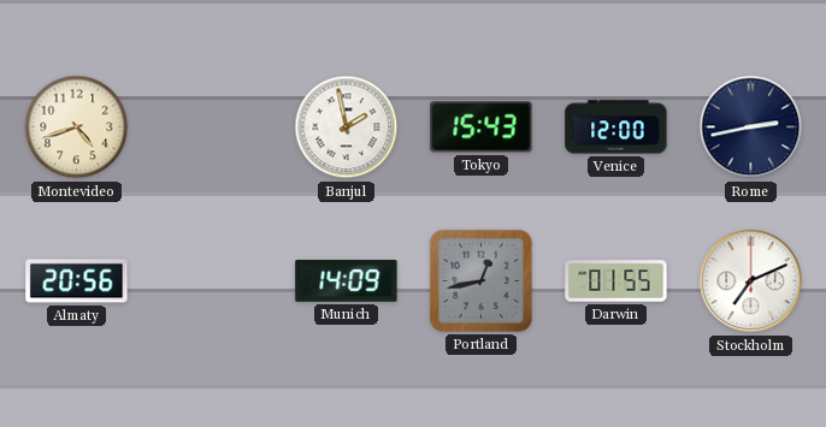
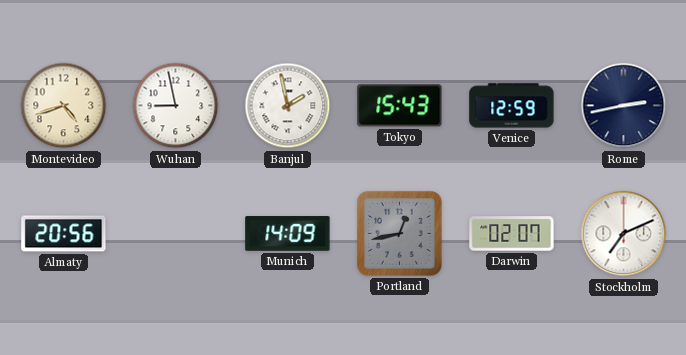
Wuhan: none -> 8:58 (176, 106)
Venice: 12:00 -> 12:59 (512, 106)
Darwin: 01:55 -> 02:07 (512, 234)
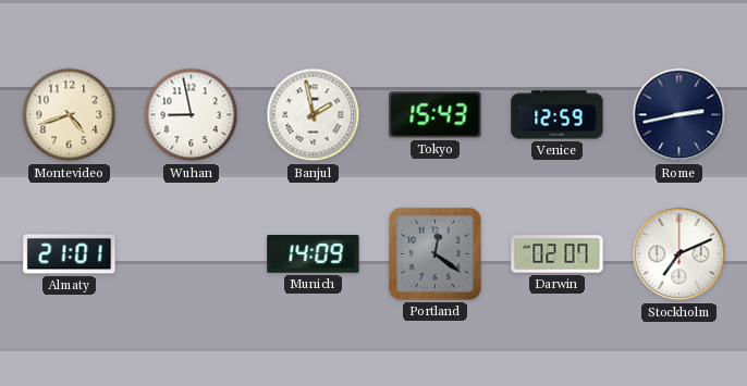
Almaty: 20:56 -> 21:01 (70, 254)
Portland: 12:43 -> 12:21 (434, 253)
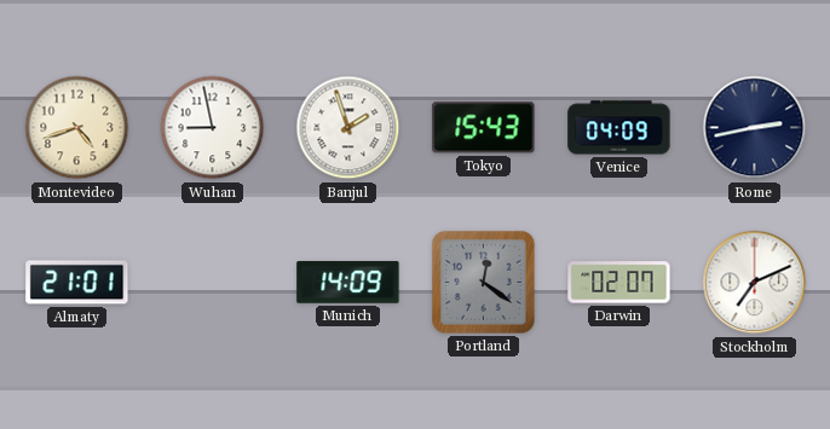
Banjul: 1:58 -> 1:57 (348, 128)
Venice: 12:59 -> 04:09 (619, 128)
